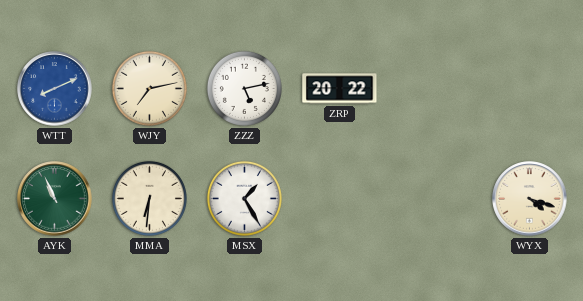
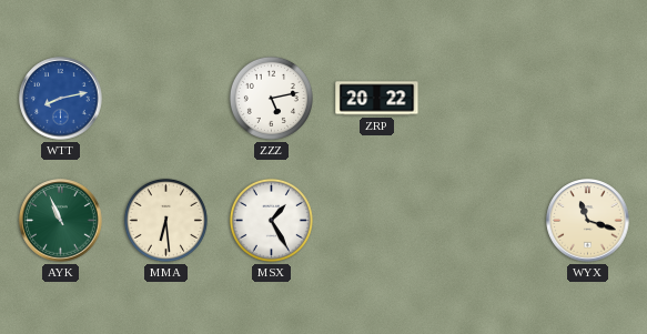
WTT: 8:11 -> 8:13 (61, 99)
WJY: 7:13 -> none (149, 88)
MMA: 6:31 -> 6:29 (165, 220)
WYX: 4:18 -> 11:18 (588, 221)
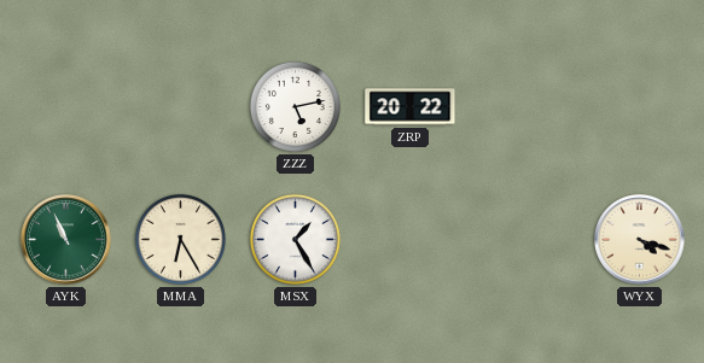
WTT: 8:13 -> none (61, 99)
MMA: 6:29 -> 6:25 (180, 239)
WYX: 11:18 -> 4:18 (640, 240)
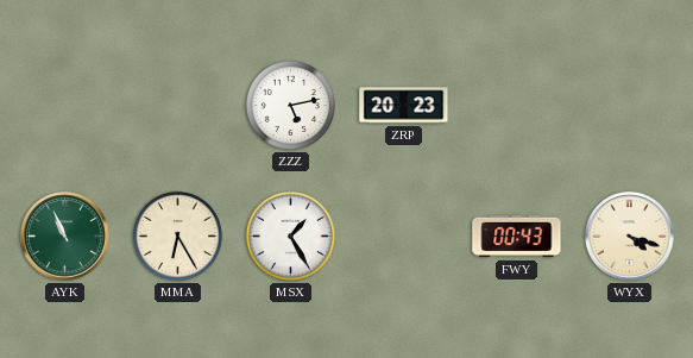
ZRP: 20:22 -> 20:23 (404, 106)
FWY: none -> 00:43 (517, 237)
